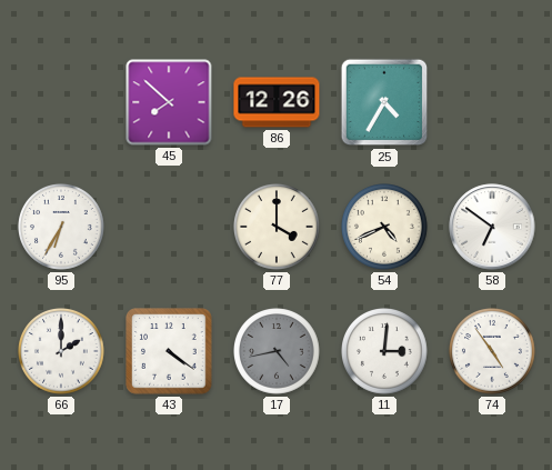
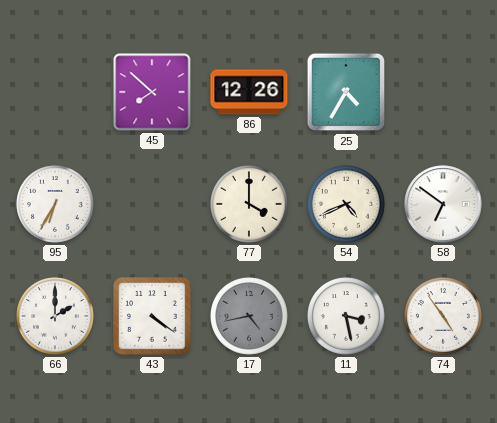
11: 3:01 -> 3:28 (347, 317)
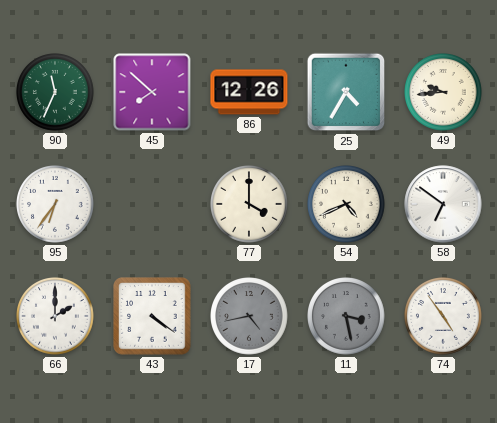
90: none -> 11:34 (56, 93)
49: none -> 9:44 (444, 93)
95: 6:35 -> 6:36 (56, 205)
11 dial: white -> grey (347, 317)
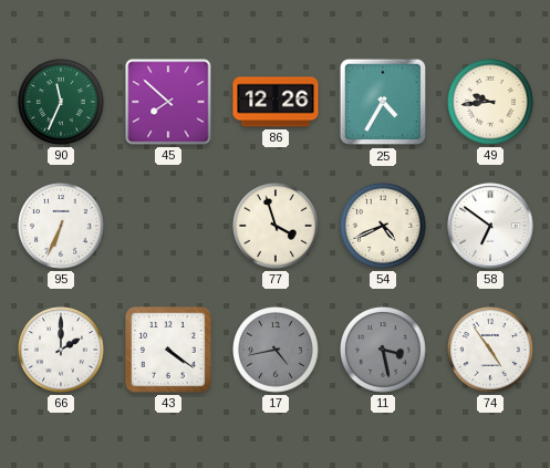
95: 6:36 -> 6:34 (62, 227)
77: 4:00 -> 3:57 (277, 227)
